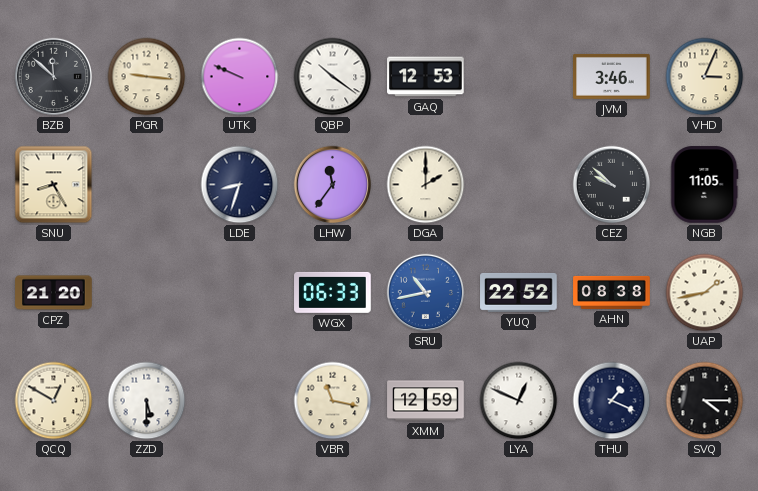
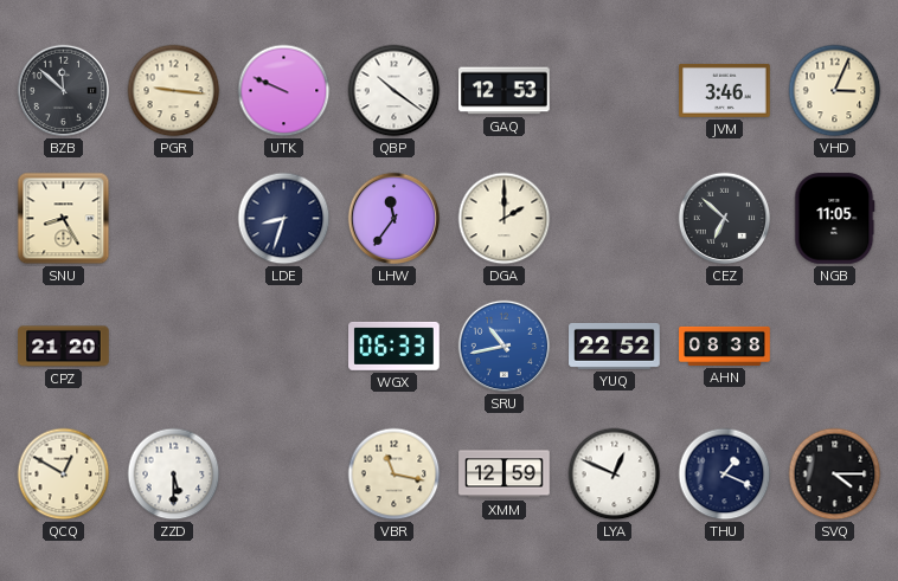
CEZ: 9:52 -> 6:52 (725, 219)
UAP: 1:43 -> none (705, 293)
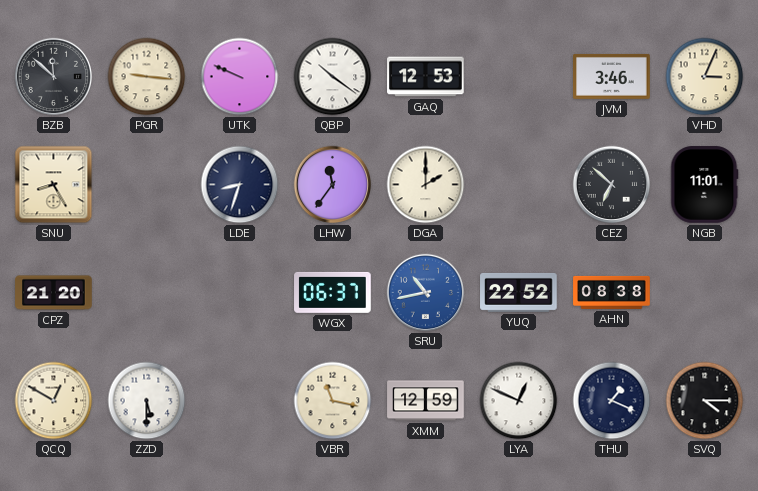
NGB: 11:05 -> 11:01 (705, 185)
WGX: 06:33 -> 06:37 (333, 292)
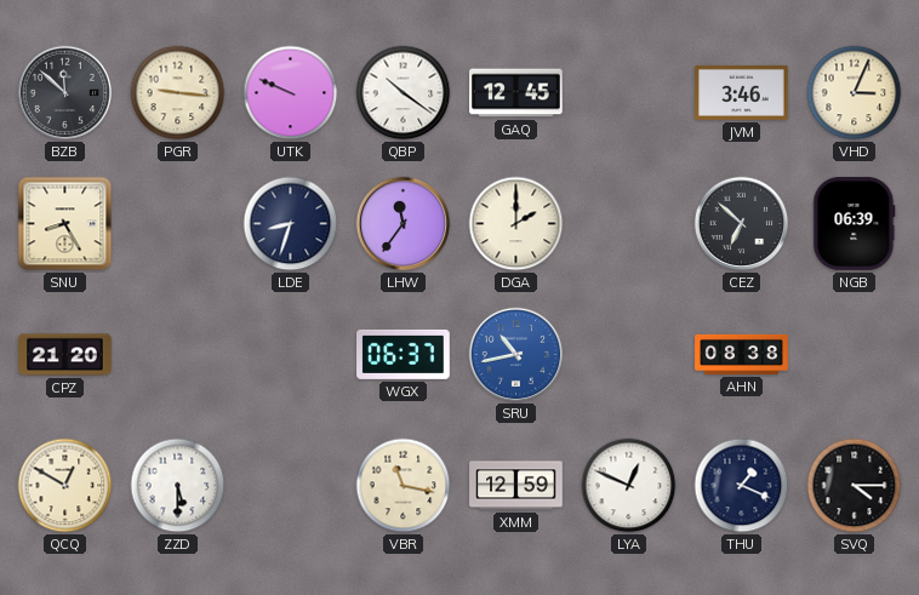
GAQ: 12:53 -> 12:45 (516, 93)
NGB: 11:01 -> 06:39 (855, 224)
YUQ: 22:52 -> none (519, 292)
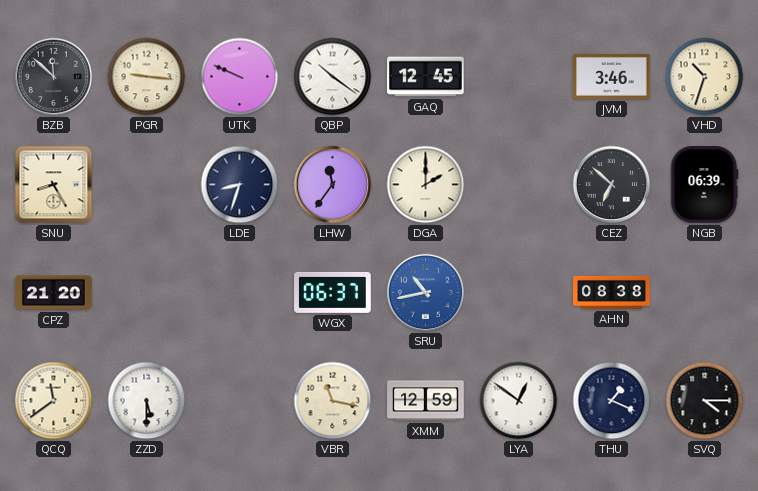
VHD: 3:04 -> 10:33 (705, 77)
QCQ: 12:50 -> 11:39 (54, 401)
LYA: 12:49 -> 12:51 (519, 401)
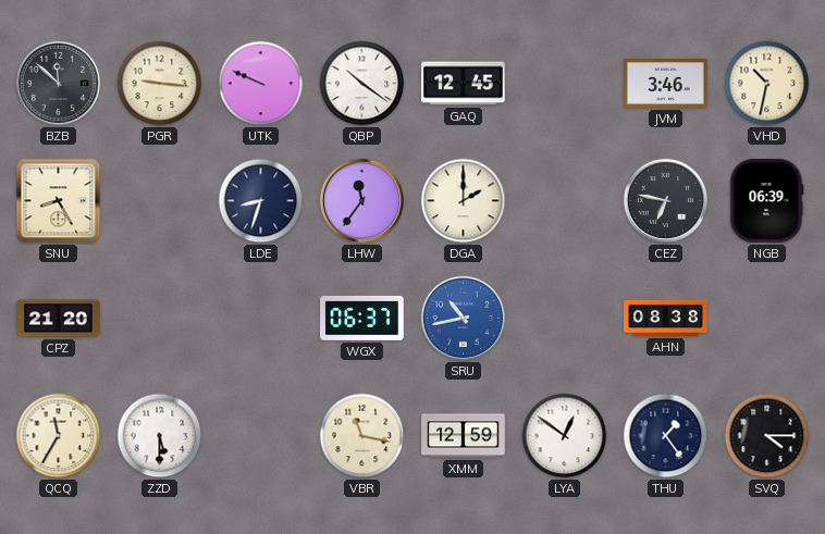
VHD: 10:33 -> 10:32 (767, 84)
CEZ: 6:52 -> 6:47 (666, 201)
QCQ: 11:39 -> 11:35 (59, 436)
THU: 1:19 -> 1:24 (666, 436)
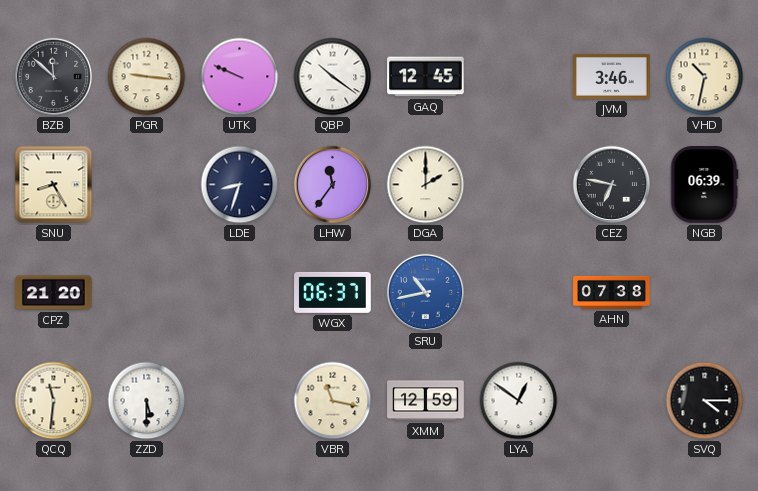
AHN: 08:38 -> 07:38 (612, 292)
QCQ: 11:35 -> 11:31 (54, 401)
THU: 1:24 -> none (666, 436)
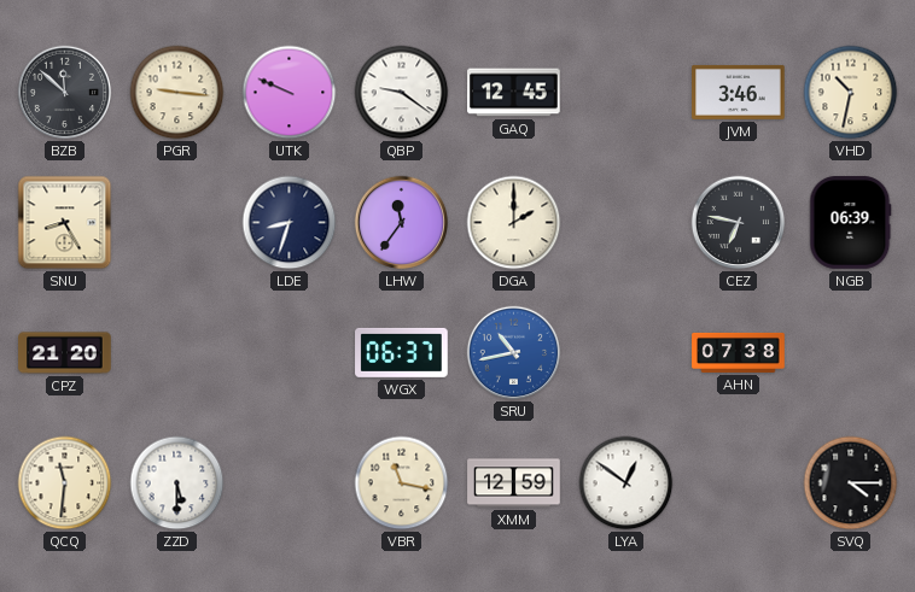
QBP: 10:21 -> 9:21 (402, 93)
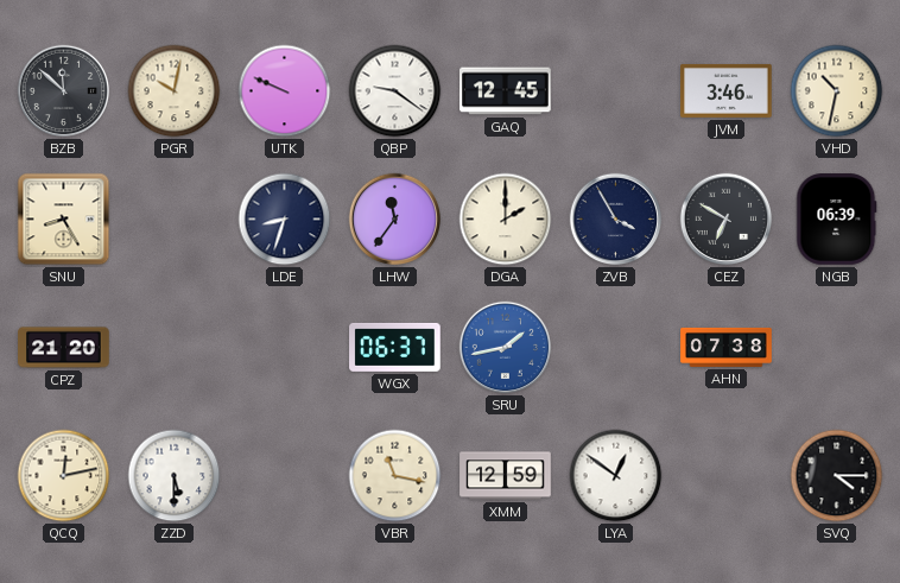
PGR: 9:16 -> 10:02 (175, 91)
ZVB: none -> 3:55 (616, 220)
CEZ: 6:47 -> 6:50 (727, 220)
SRU: 10:43 -> 1:43 (506, 348)
QCQ: 11:31 -> 12:13 (64, 476)
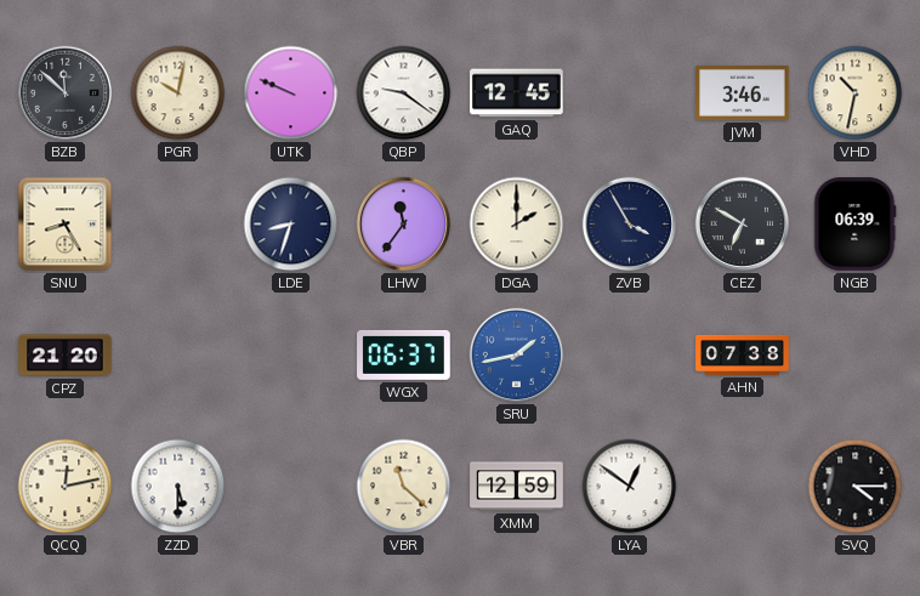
VBR: 11:17 -> 11:22 (404, 487)
